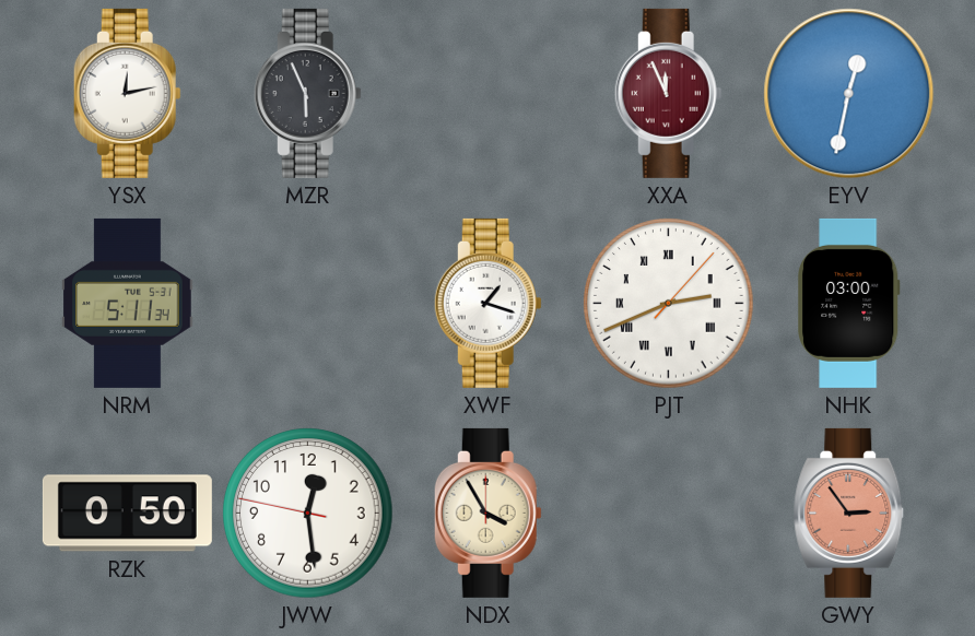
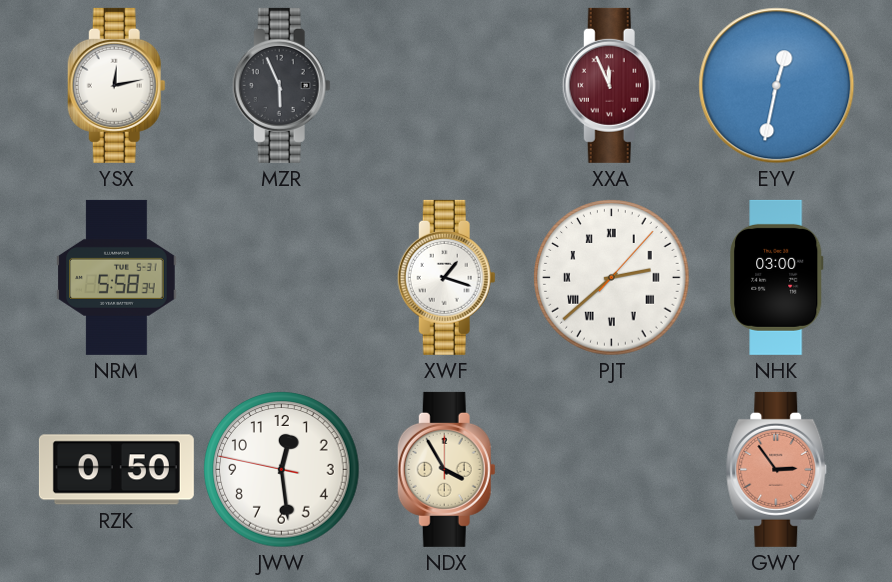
NRM: 5:11 -> 5:58 (117, 277)
PJT: 2:41 -> 2:38 (612, 278)
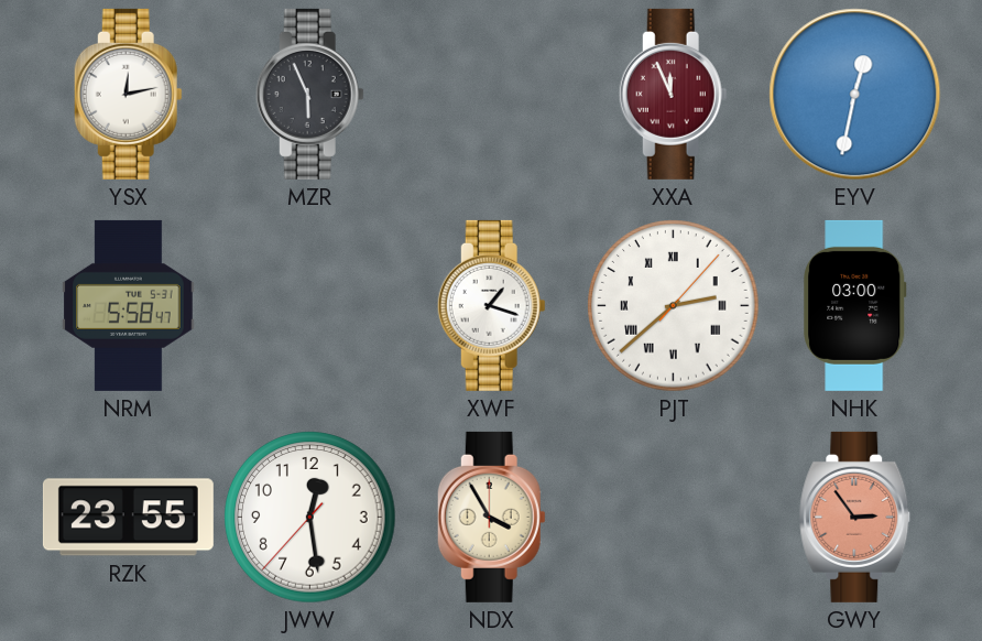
NRM: 5:58:34 -> 5:58:47 (129, 305)
RZK: 0:50 -> 23:55 (128, 518)
JWW: 12:28:47 -> 12:28:37 (310, 518)
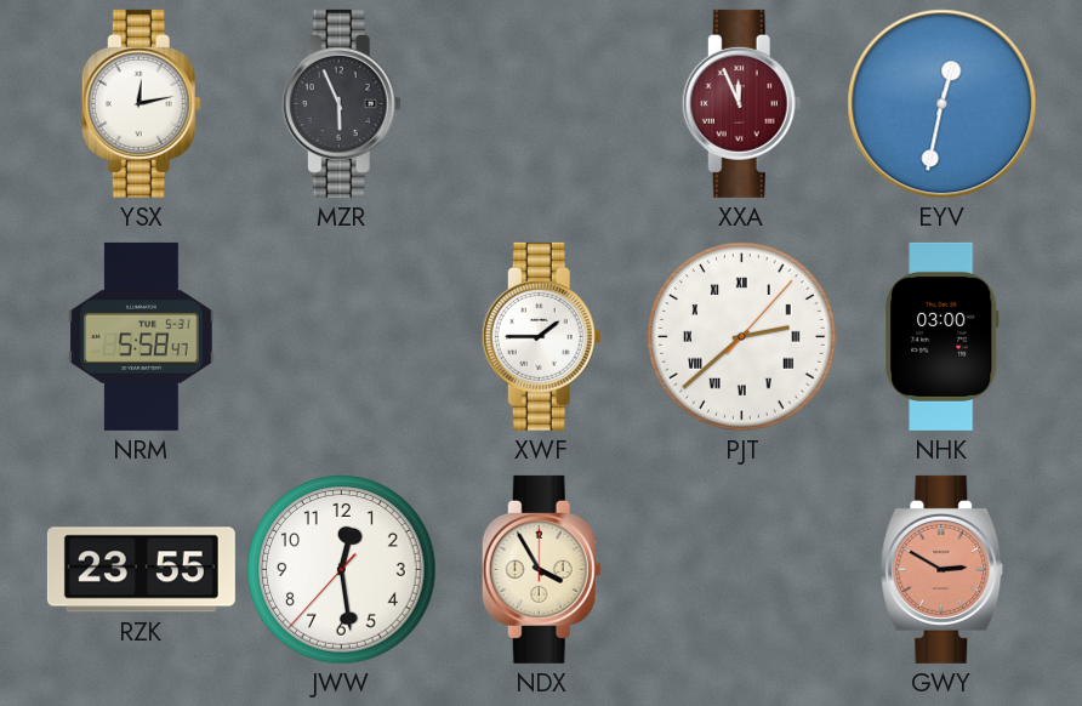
XWF: 1:18 -> 1:45 (541, 336)
GWY: 2:54 -> 2:50 (943, 569)
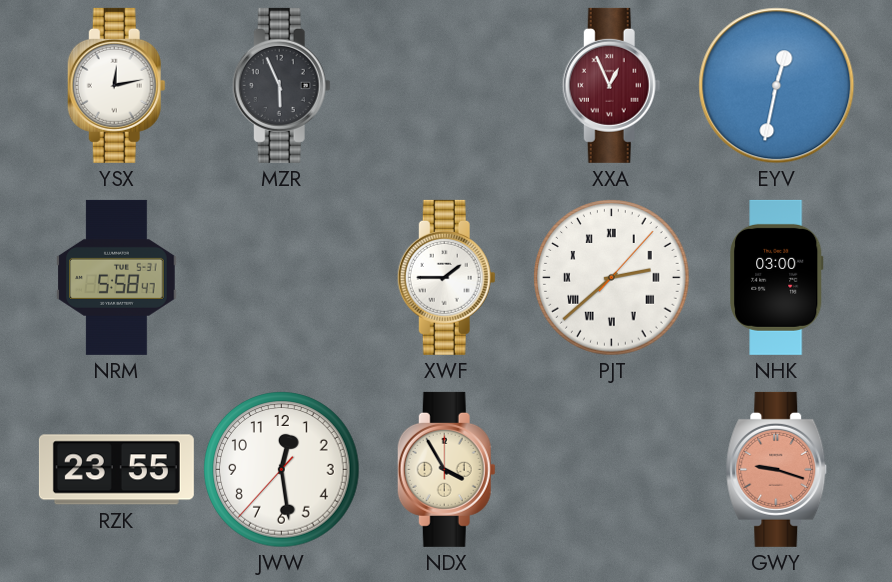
XXA: 11:56 -> 12:56 (611, 85)
GWY: 2:50 -> 9:18 (777, 469)
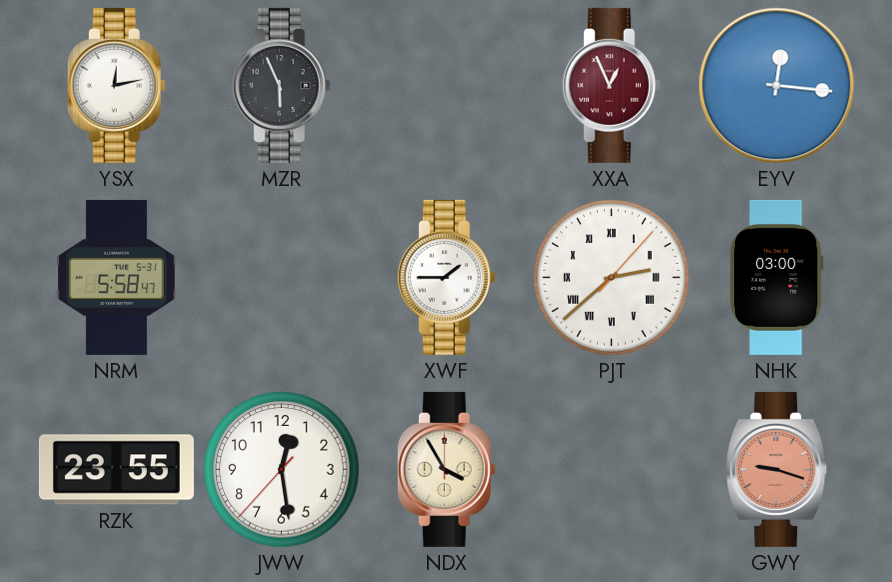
EYV: 12:32 -> 12:16 (777, 86)
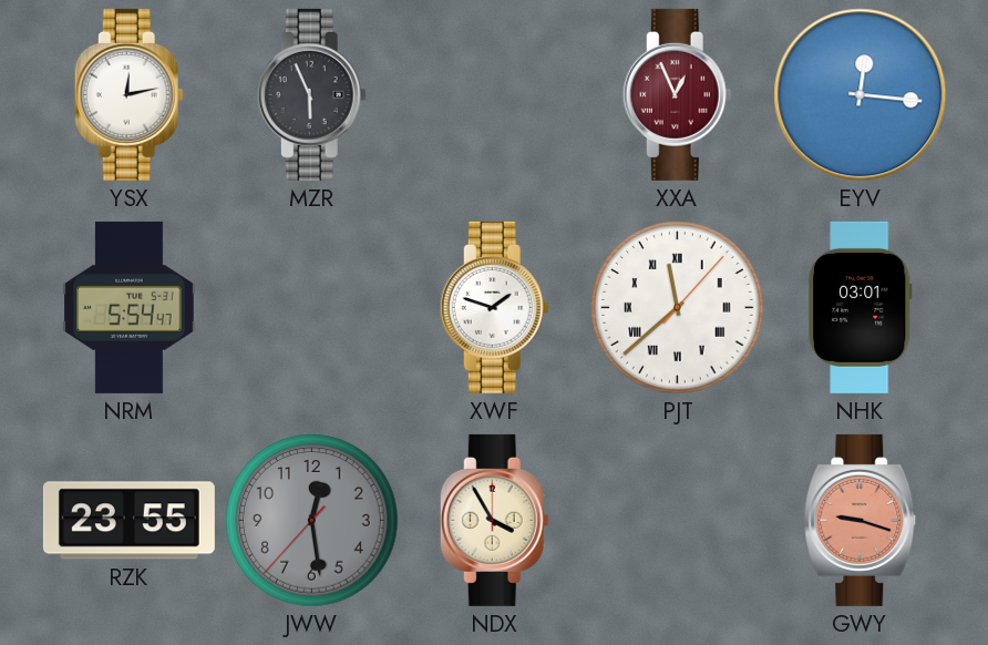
NRM: 5:58 -> 5:54 (130, 307)
XWF: 1:45 -> 1:48 (494, 307)
PJT: 2:38 -> 11:38 (678, 308)
NHK: 03:00 -> 03:01 (861, 307)
JWW dial: white -> grey (312, 521)
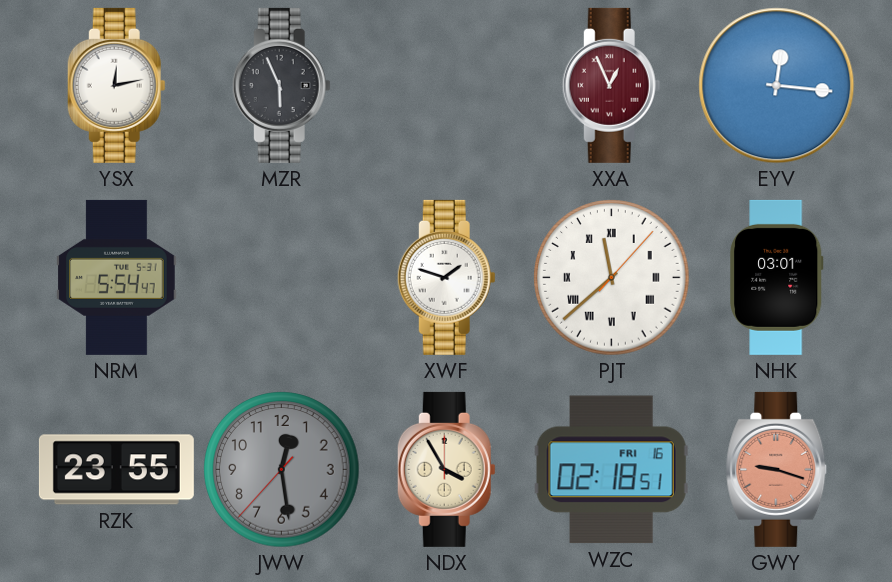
WZC: none -> 02:18 (611, 470)
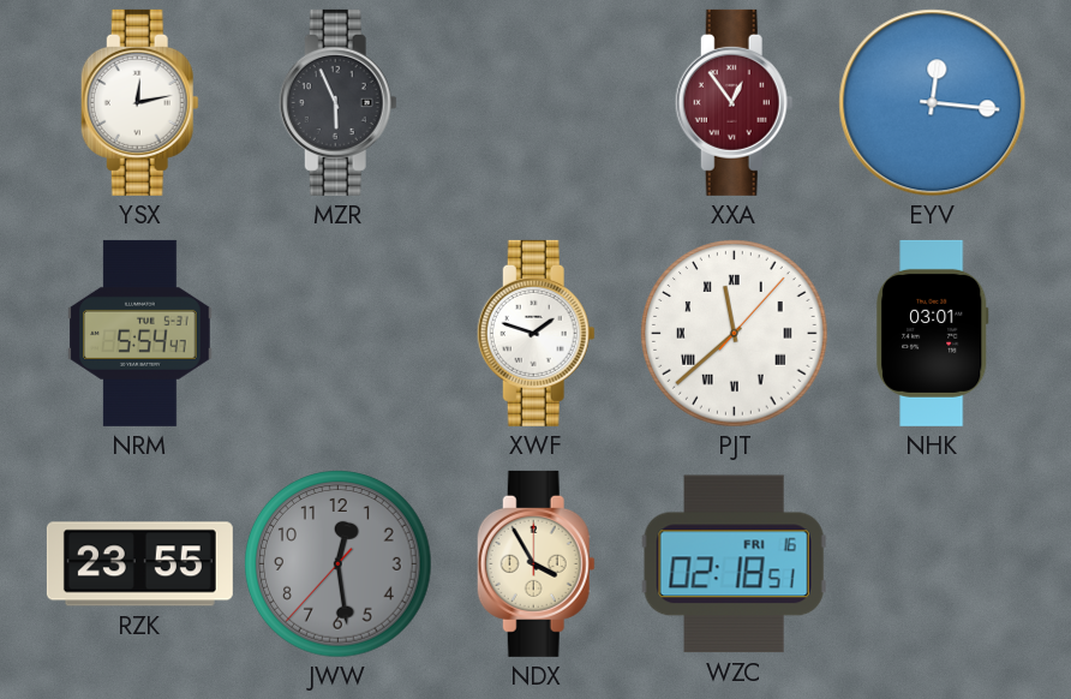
XXA: 12:56 -> 12:54 (734, 102)
GWY: 9:18 -> none (777, 469)
